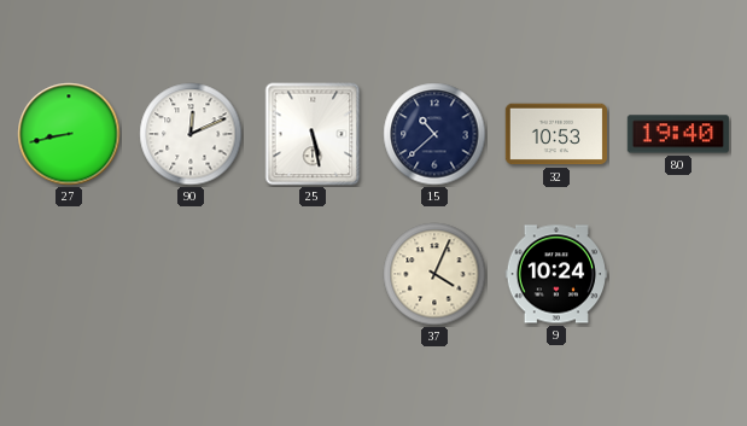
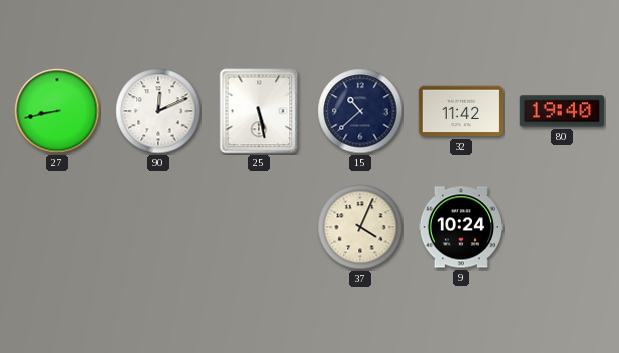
32: 10:53 -> 11:42 (460, 111)
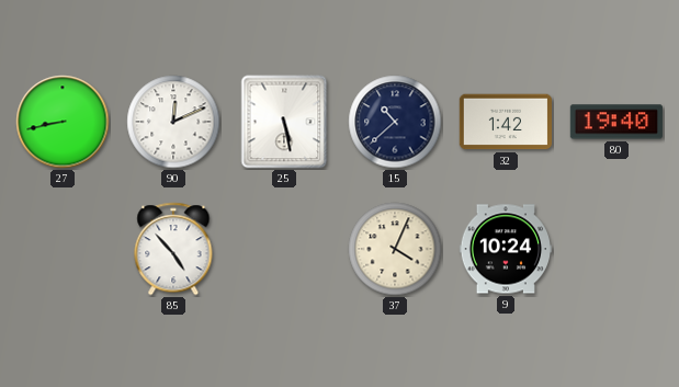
32: 11:42 -> 1:42 (505, 122)
85: none -> 4:53 (173, 249)
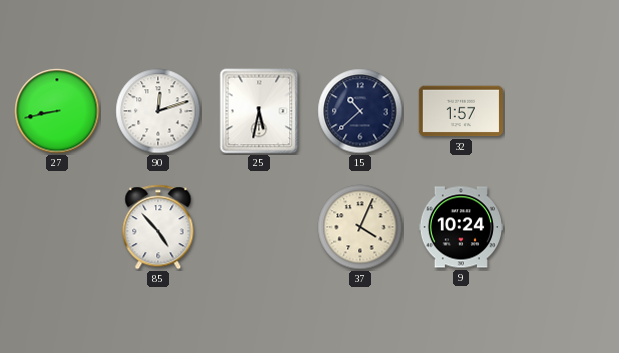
90: 12:11 -> 12:12 (158, 111)
25: 5:28 -> 5:32 (259, 111)
32: 1:42 -> 1:57 (460, 111)
80: 19:40 -> none (616, 122)
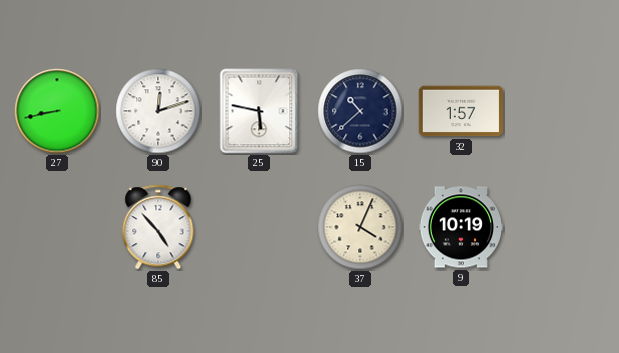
25: 5:32 -> 5:47 (259, 111)
9: 10:24 -> 10:19 (460, 227)
